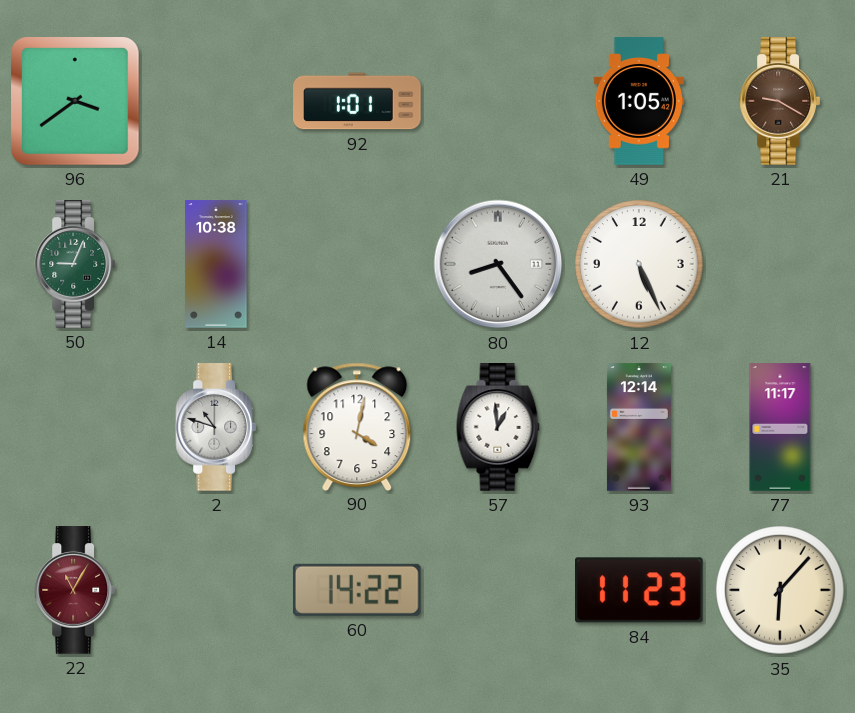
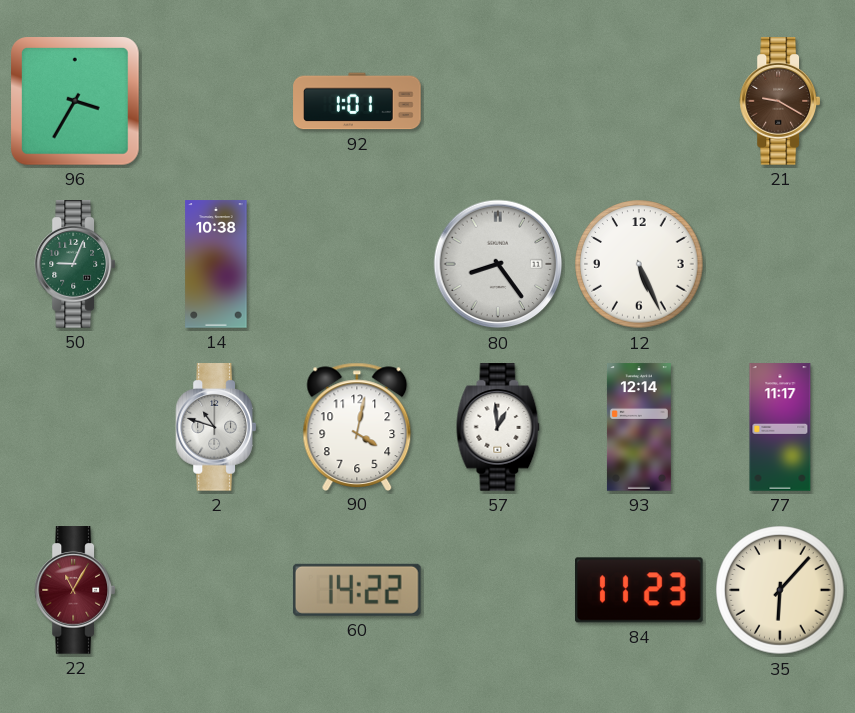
96: 3:39 -> 3:35 (76, 102)
49: 1:05 -> none (639, 101)
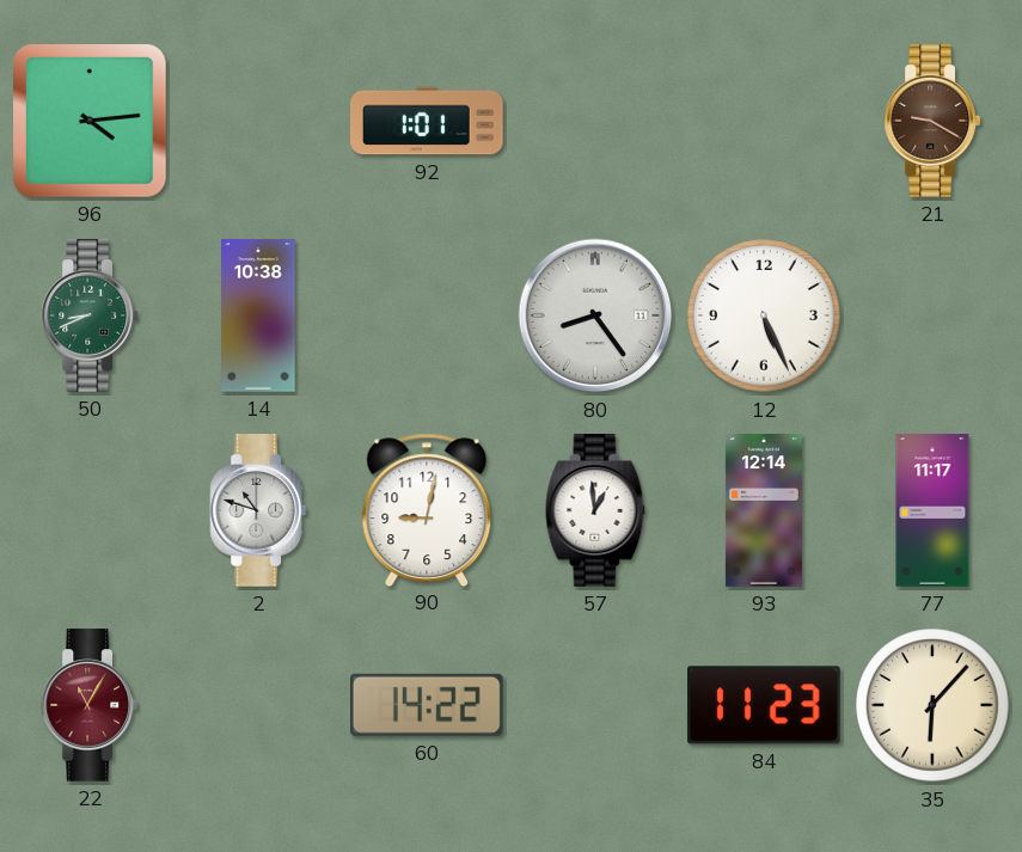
96: 3:35 -> 4:14 (91, 122)
50: 9:04 -> 8:41 (88, 315)
90: 4:02 -> 9:02 (427, 509)
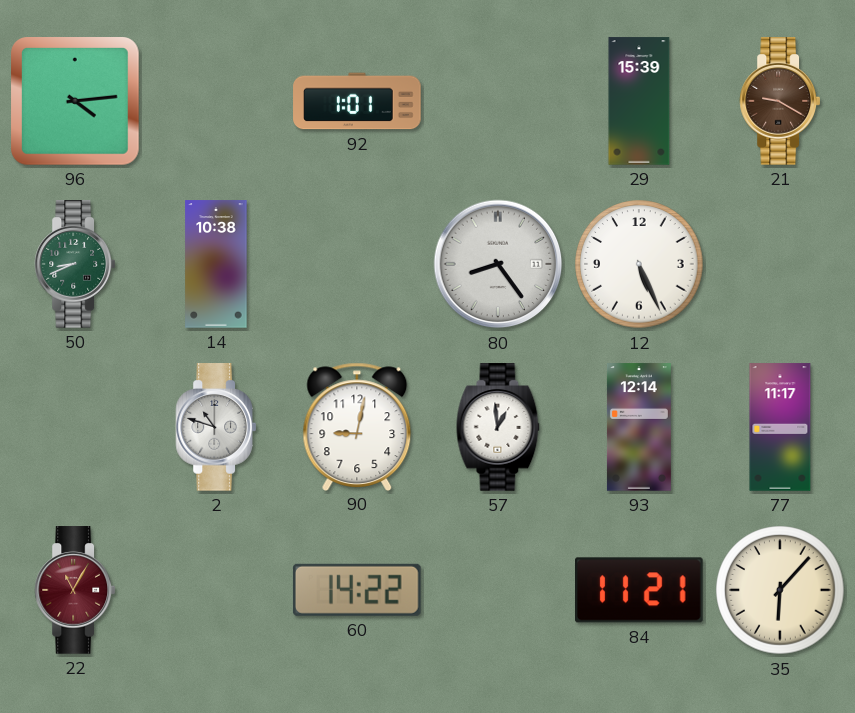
29: none -> 15:39 (639, 101)
84: 11:23 -> 11:21 (640, 590)
